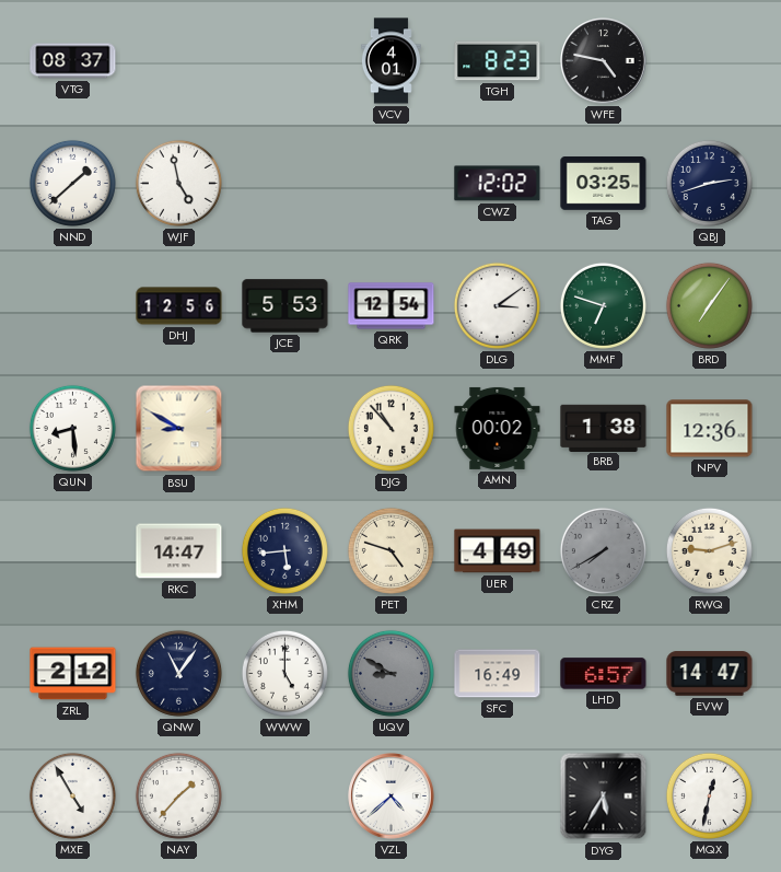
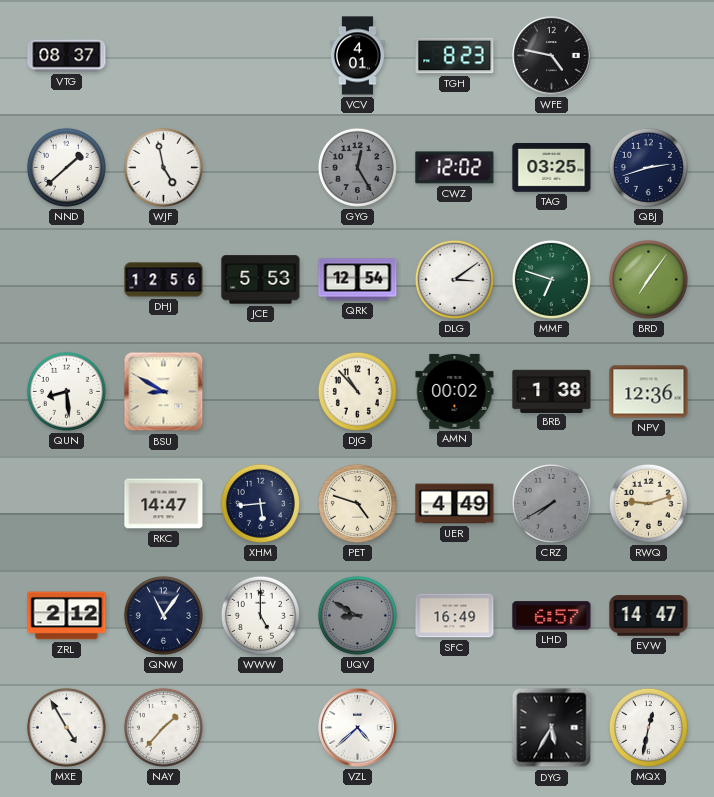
GYG: none -> 12:25 (357, 167)
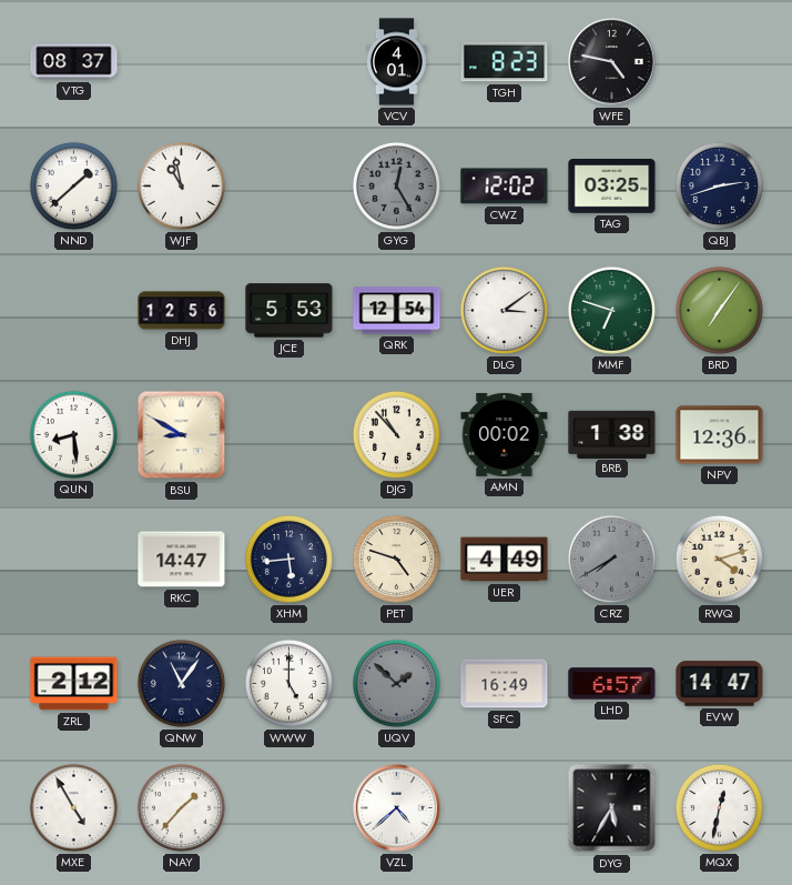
WJF: 4:58 -> 10:58 (181, 185)
RWQ: 9:12 -> 4:12 (719, 559)
UQV: 8:50 -> 1:52 (396, 683)
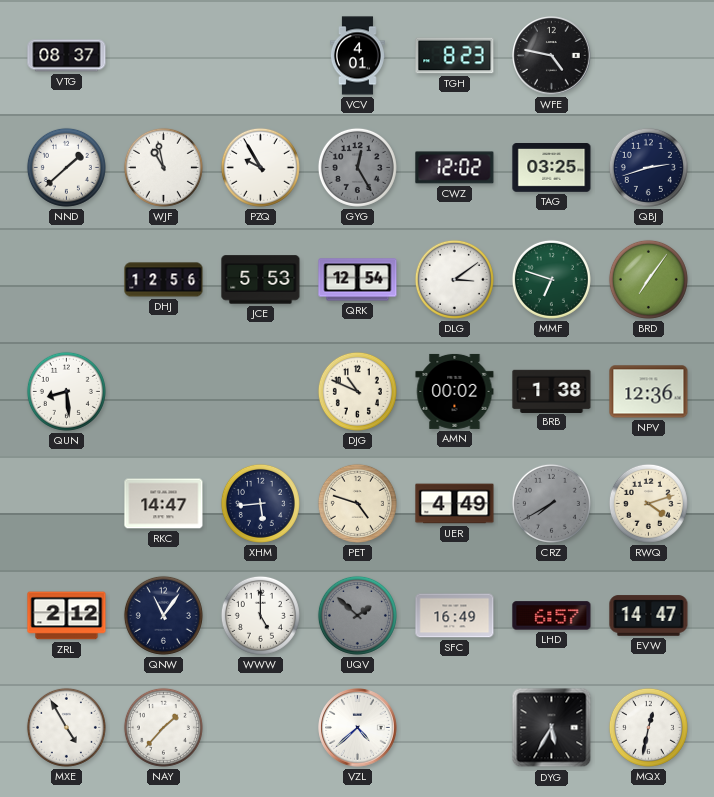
PZQ: none -> 9:55 (260, 167)
BSU: 8:50 -> none (182, 435)
DJG: 10:53 -> 10:49 (357, 391)
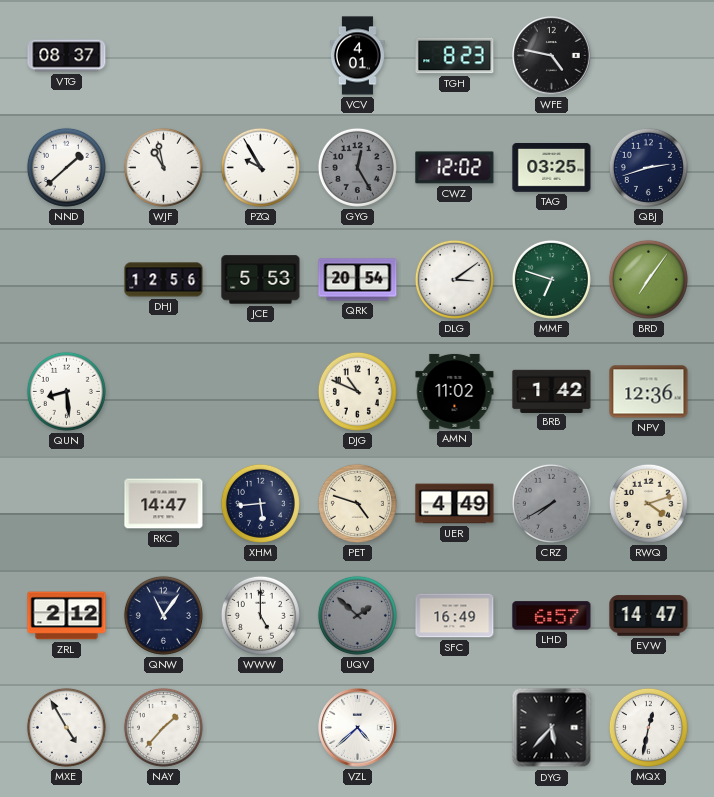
QRK: 12:54 -> 20:54 (358, 280)
AMN: 00:02 -> 11:02 (455, 391)
BRB: 1:38 -> 1:42 (552, 391)
DYG: 5:35 -> 5:37 (552, 728)
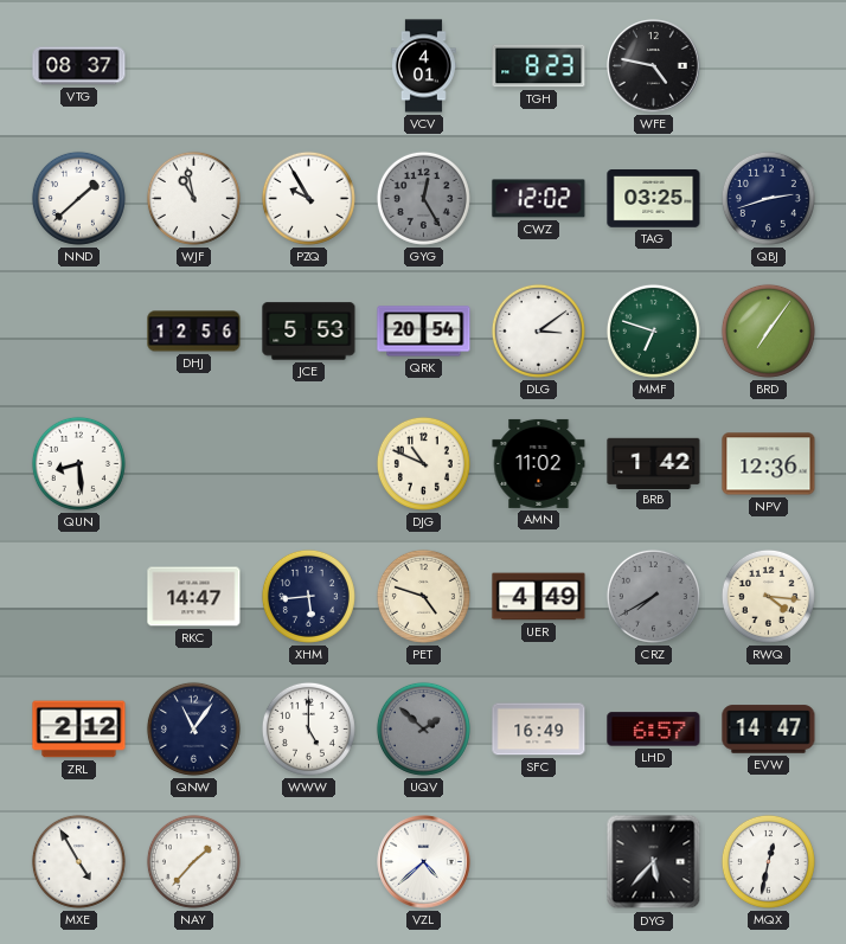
RWQ: 4:12 -> 4:16 (768, 596)
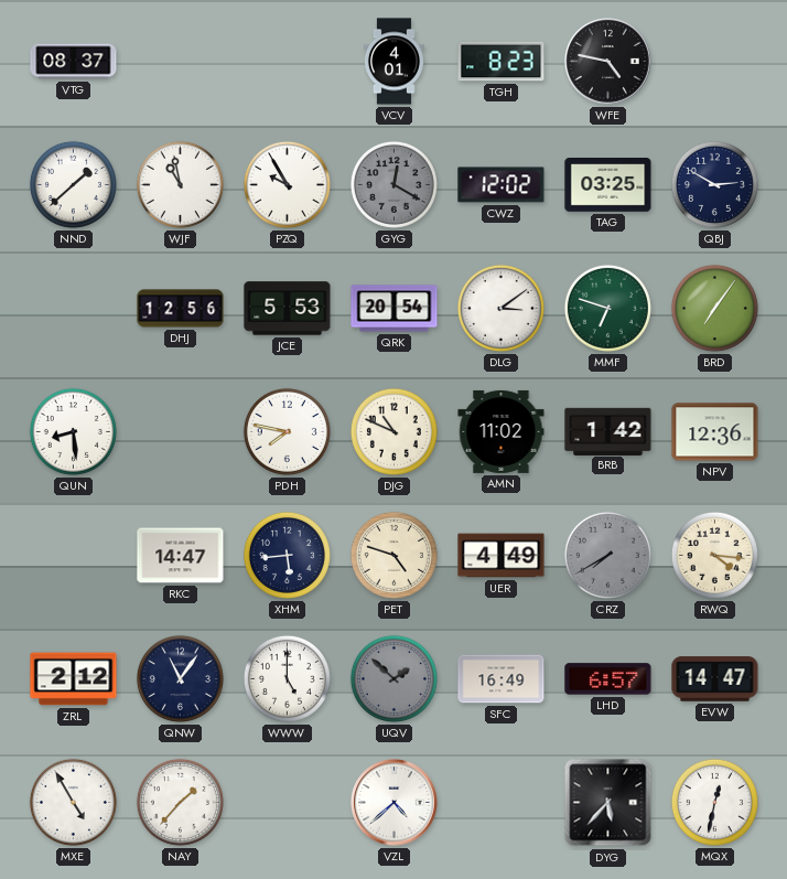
GYG: 12:25 -> 12:20 (394, 184)
QBJ: 2:42 -> 2:50 (714, 184)
PDH: none -> 7:47 (287, 431)
